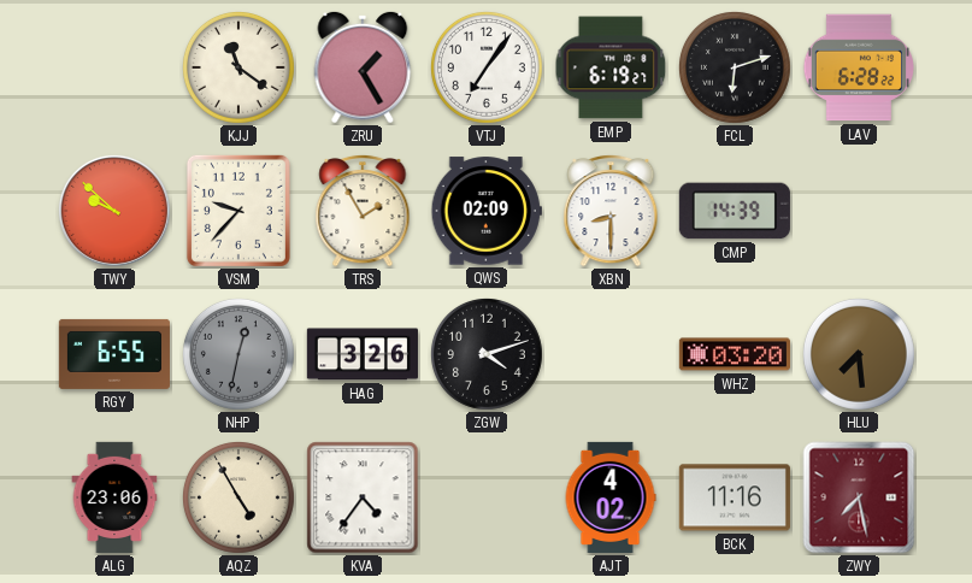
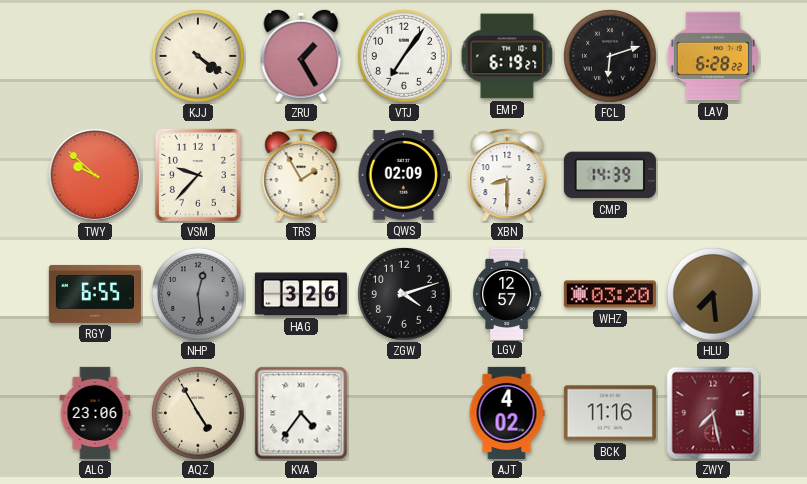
KJJ: 11:21 -> 4:21 (198, 56)
NHP: 12:32 -> 12:29 (198, 294)
LGV: none -> 12:57 (507, 293)
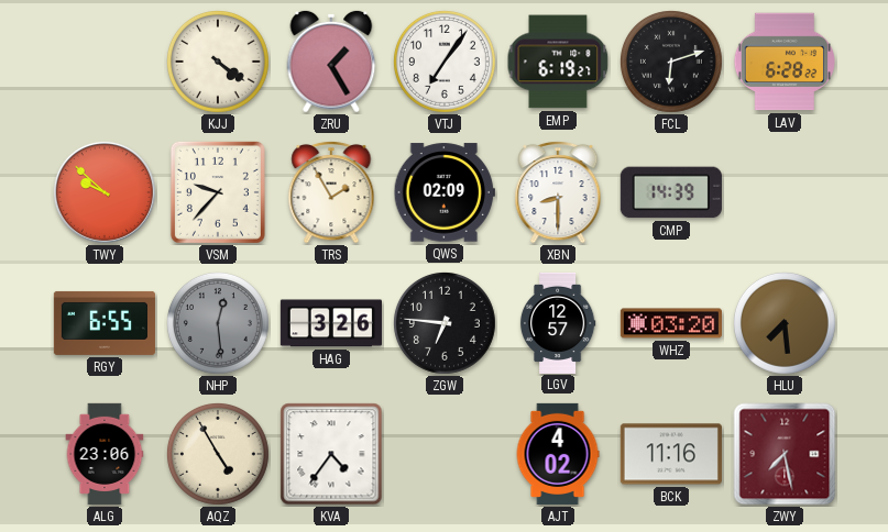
ZGW: 4:12 -> 6:46 (445, 323)
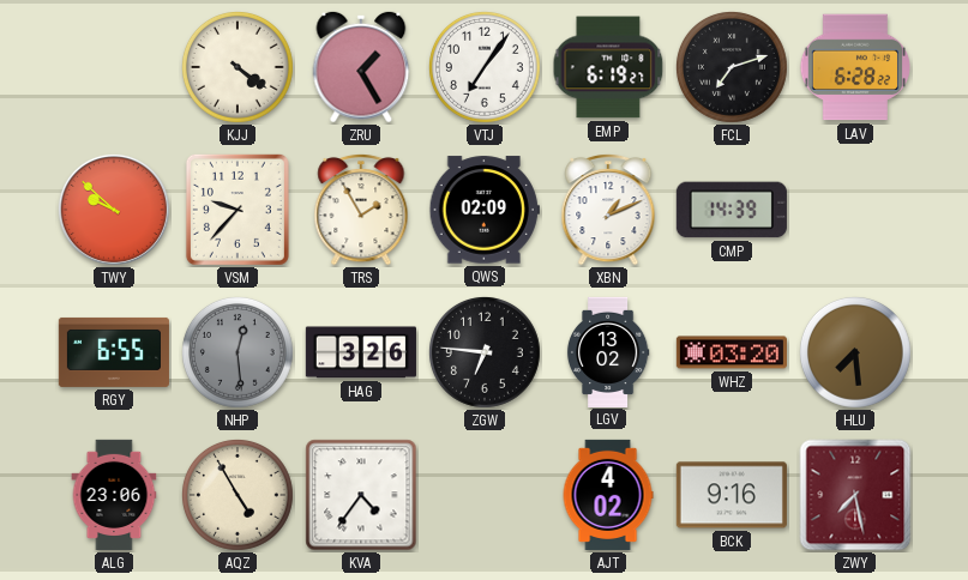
FCL: 6:12 -> 7:12 (732, 67)
XBN: 8:30 -> 1:11 (608, 210)
LGV: 12:57 -> 13:02 (608, 351)
BCK: 11:16 -> 9:16 (732, 495)
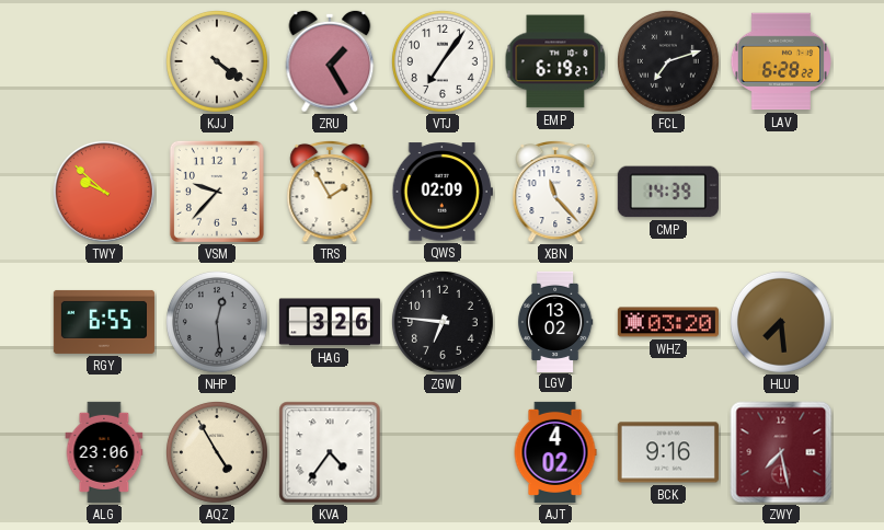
XBN: 1:11 -> 11:23 (555, 192)
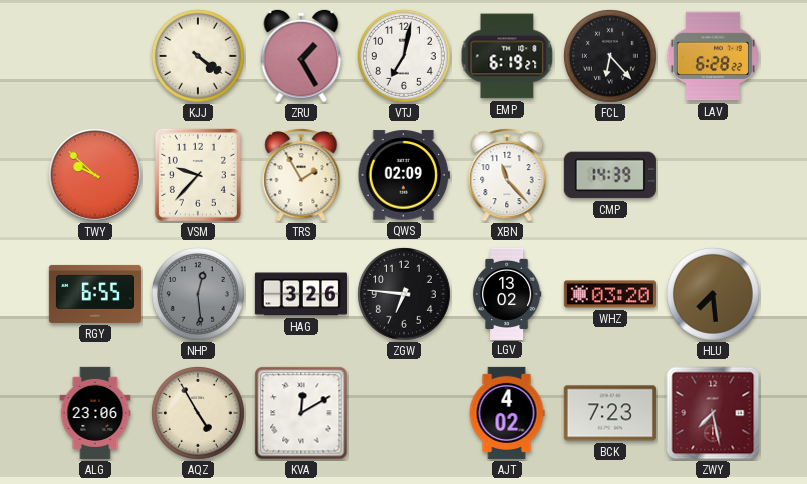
VTJ: 7:06 -> 7:02 (404, 56)
FCL: 7:12 -> 6:23 (610, 56)
KVA: 4:36 -> 12:10 (301, 413)
BCK: 9:16 -> 7:23 (610, 413)
